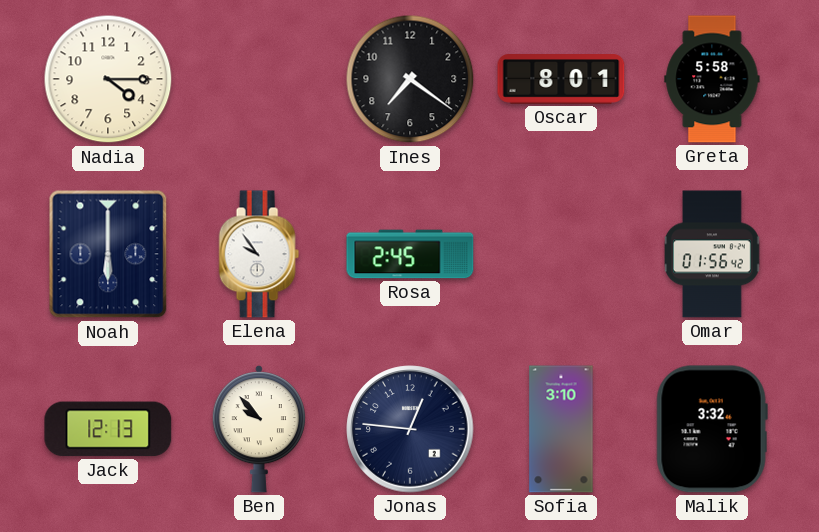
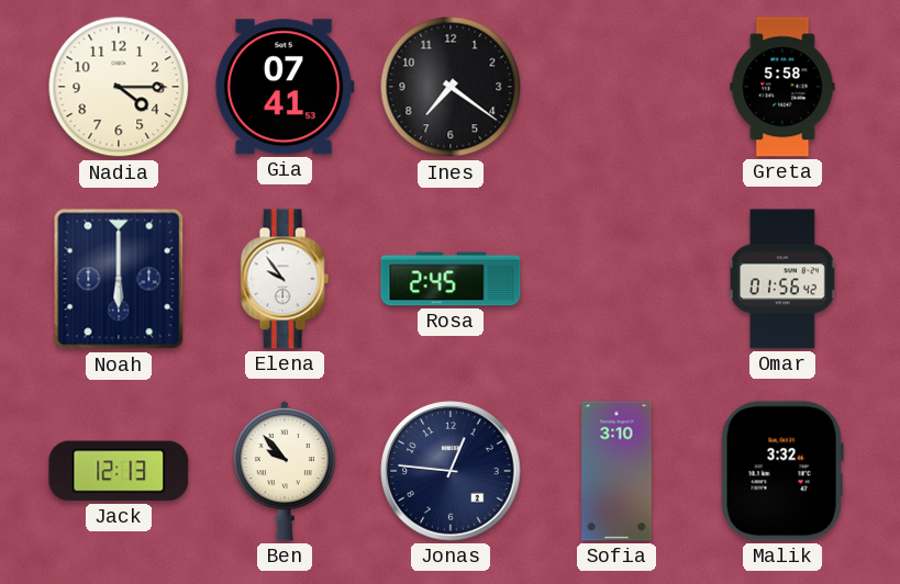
Gia: none -> 07:41 (285, 87)
Oscar: 8:01 -> none (561, 80)
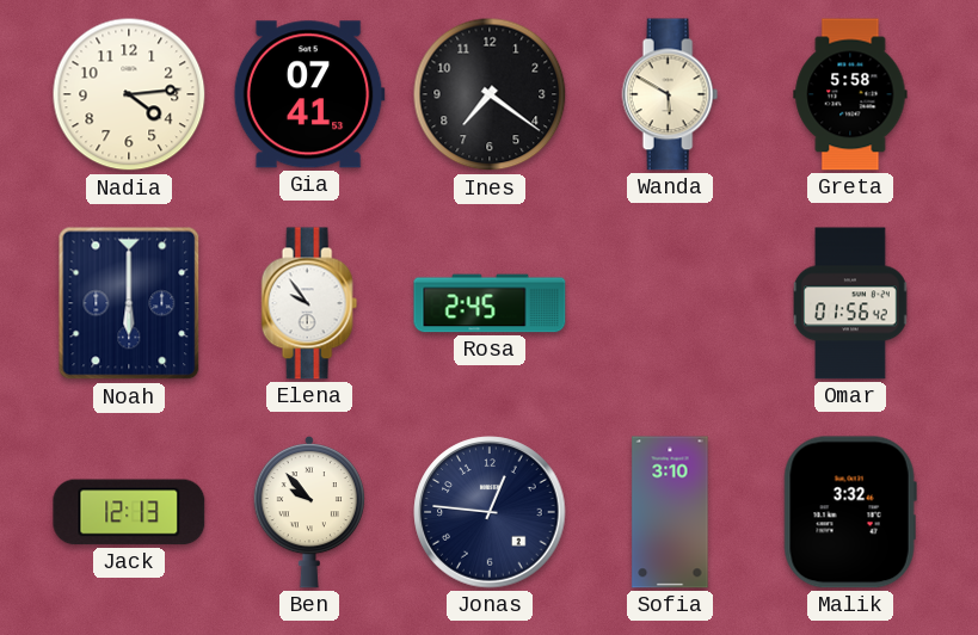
Nadia: 4:15 -> 4:14 (129, 94)
Wanda: none -> 5:50 (670, 94)
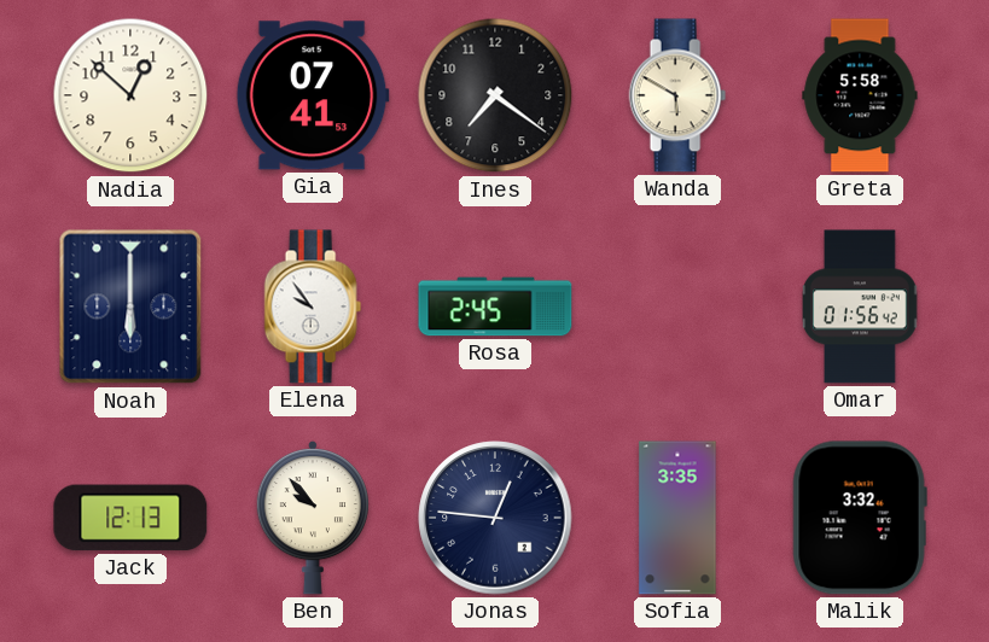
Nadia: 4:14 -> 12:52 (130, 95)
Sofia: 3:10 -> 3:35 (677, 518)
